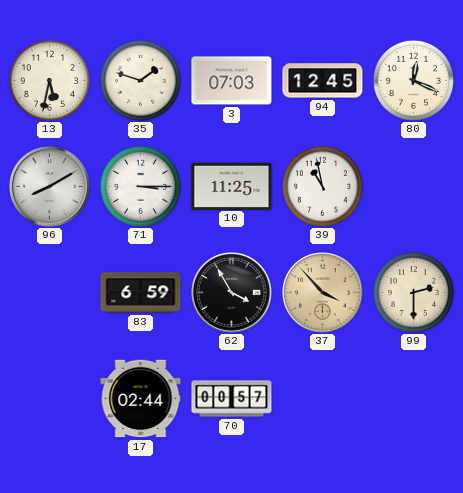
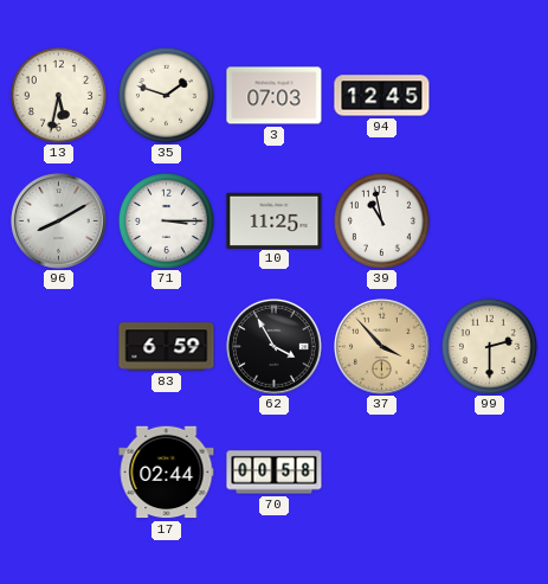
80: 12:19 -> none (413, 80)
70: 00:57 -> 00:58 (275, 473)
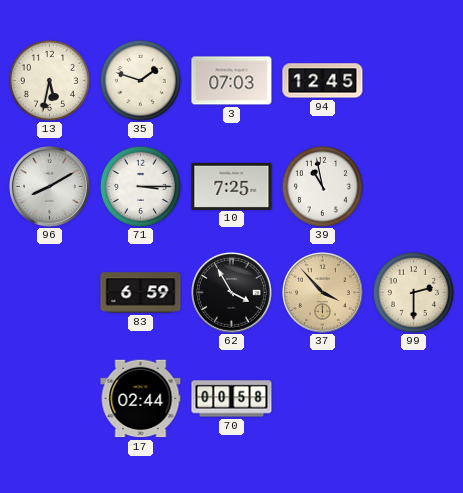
10: 11:25 -> 7:25 (232, 186)
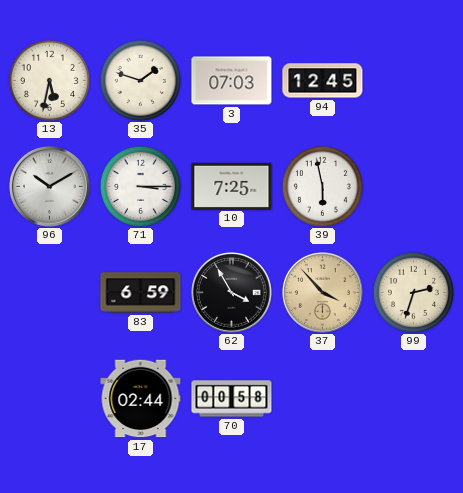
96: 8:10 -> 10:10 (50, 187)
39: 10:58 -> 5:58 (322, 186)
99: 2:30 -> 2:33 (413, 292)
